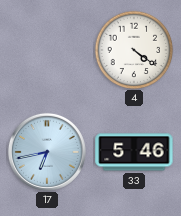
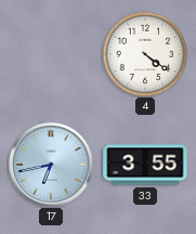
33: 5:46 -> 3:55 (145, 165)
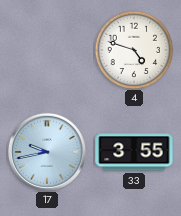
4: 4:21 -> 4:48 (134, 50)
17: 6:43 -> 9:43 (47, 152)
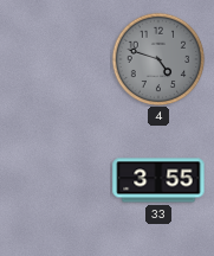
4 dial: white -> grey (158, 59)
17: 9:43 -> none (47, 152)
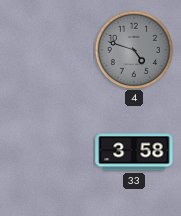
33: 3:55 -> 3:58 (134, 152)
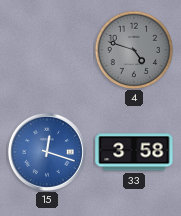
15: none -> 12:18 (47, 152)
